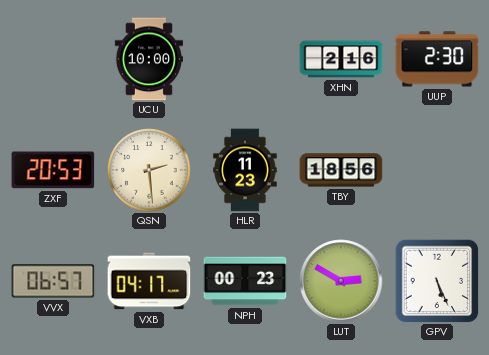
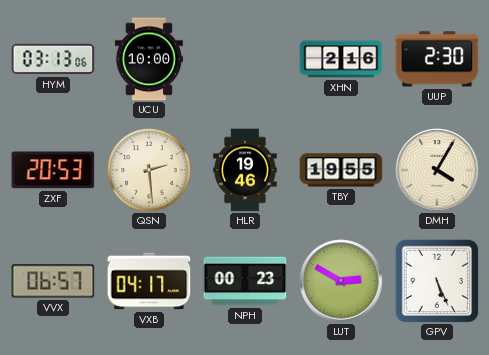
HYM: none -> 03:13 (53, 59)
HLR: 11:23 -> 19:46 (245, 170)
TBY: 18:56 -> 19:55 (341, 170)
DMH: none -> 4:05 (437, 170)
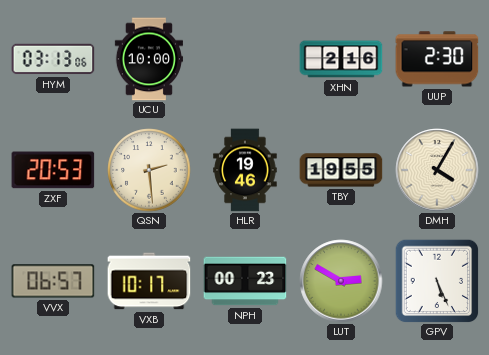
VXB: 04:17 -> 10:17 (149, 281)
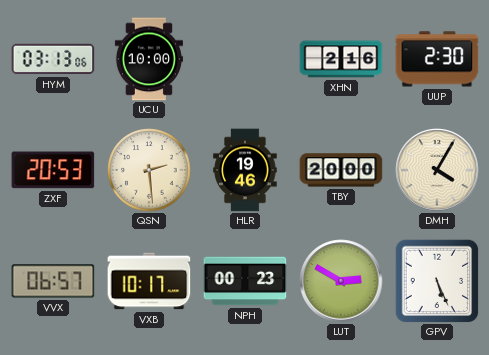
TBY: 19:55 -> 20:00 (341, 170)
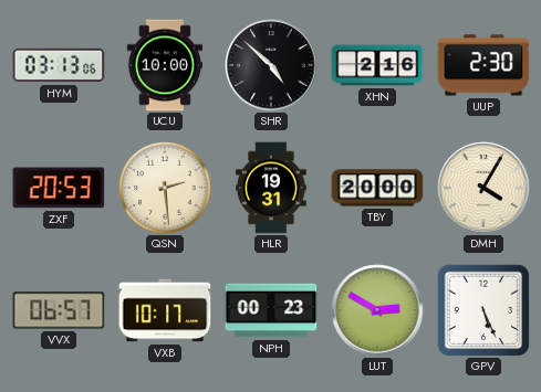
SHR: none -> 4:52 (271, 65)
HLR: 19:46 -> 19:31 (271, 188)
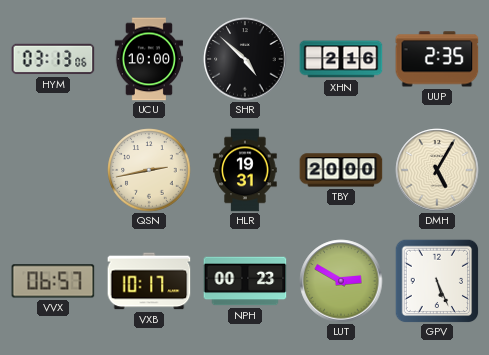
UUP: 2:30 -> 2:35 (437, 59)
ZXF: 20:53 -> none (59, 188)
QSN: 2:29 -> 2:43 (149, 170)
DMH: 4:05 -> 5:05 (437, 170)
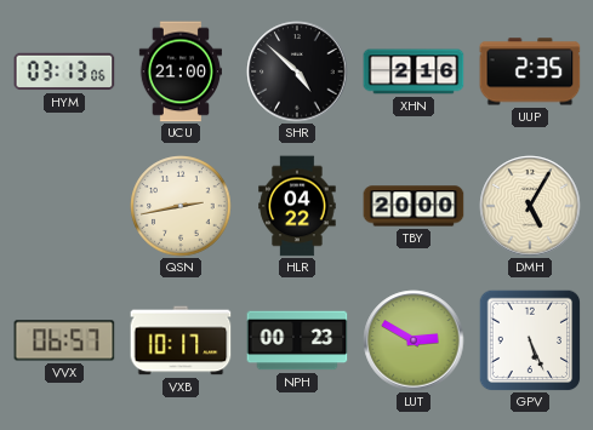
UCU: 10:00 -> 21:00 (181, 71)
HLR: 19:31 -> 04:22 (297, 206)
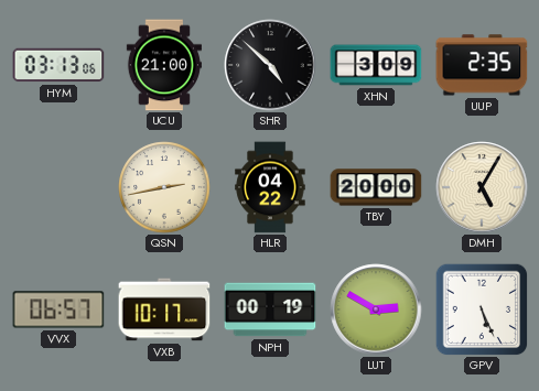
XHN: 2:16 -> 3:09 (376, 65)
NPH: 00:23 -> 00:19 (270, 309)
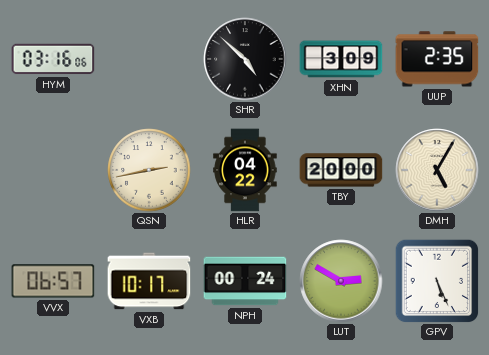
HYM: 03:13 -> 03:16 (53, 59)
UCU: 21:00 -> none (164, 65)
NPH: 00:19 -> 00:24 (245, 281)
